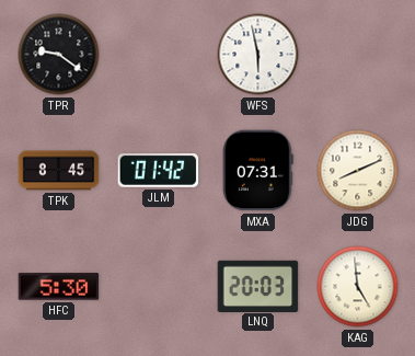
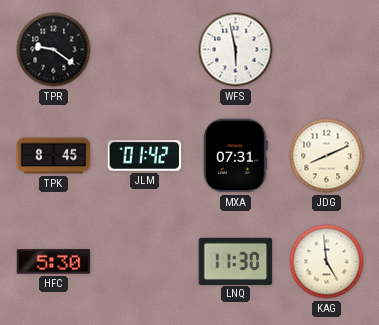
LNQ: 20:03 -> 11:30 (236, 261)
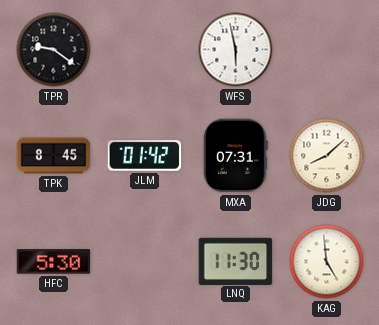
JDG: 8:11 -> 8:08 (327, 156)
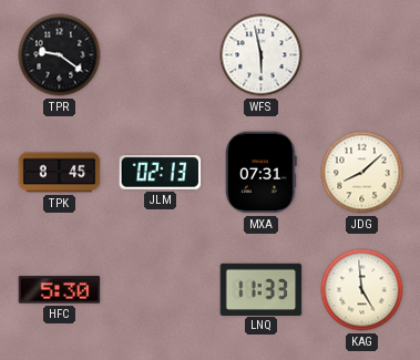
JLM: 01:42 -> 02:13 (161, 173)
LNQ: 11:30 -> 11:33 (262, 289)
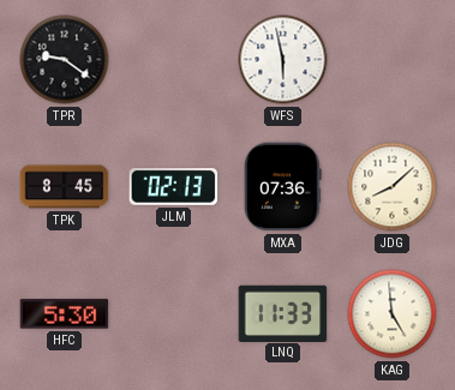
MXA: 07:31 -> 07:36 (282, 187)
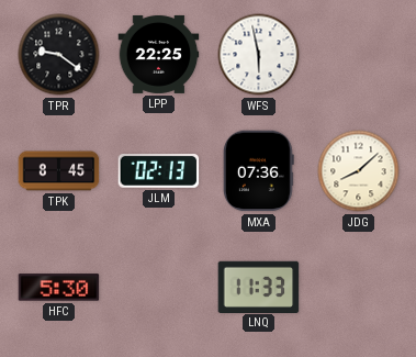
LPP: none -> 22:25 (159, 54)
KAG: 4:59 -> none (393, 314)
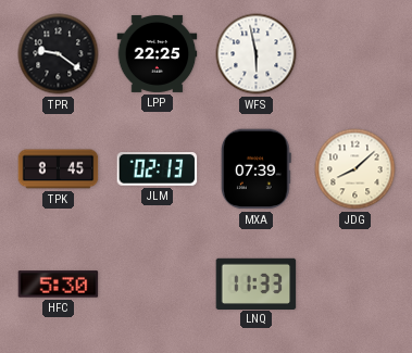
MXA: 07:36 -> 07:39 (255, 169)
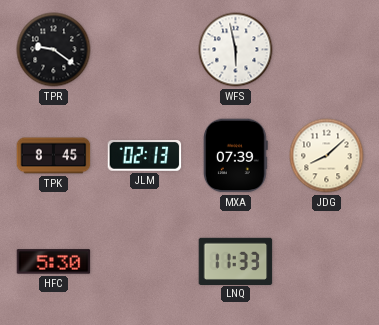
LPP: 22:25 -> none (158, 53)
